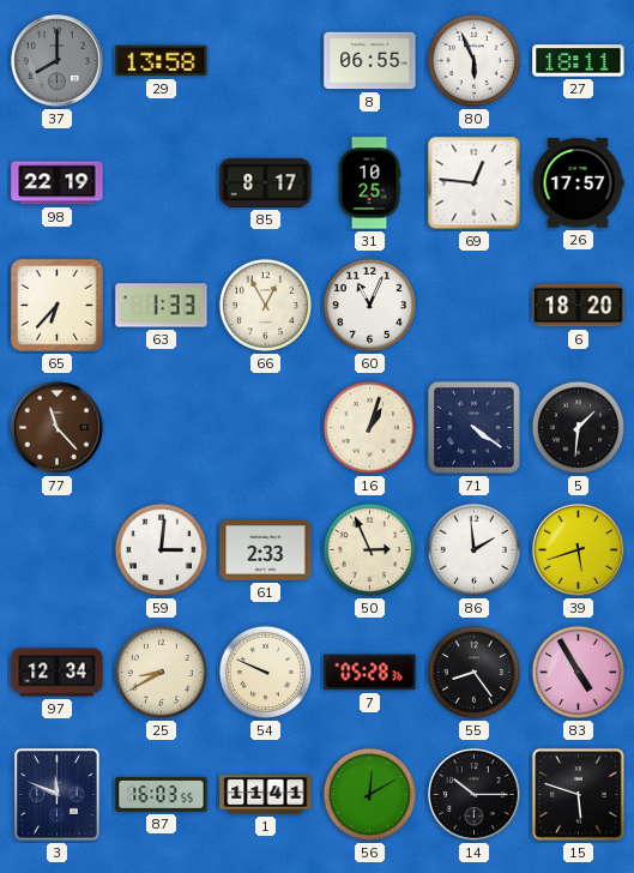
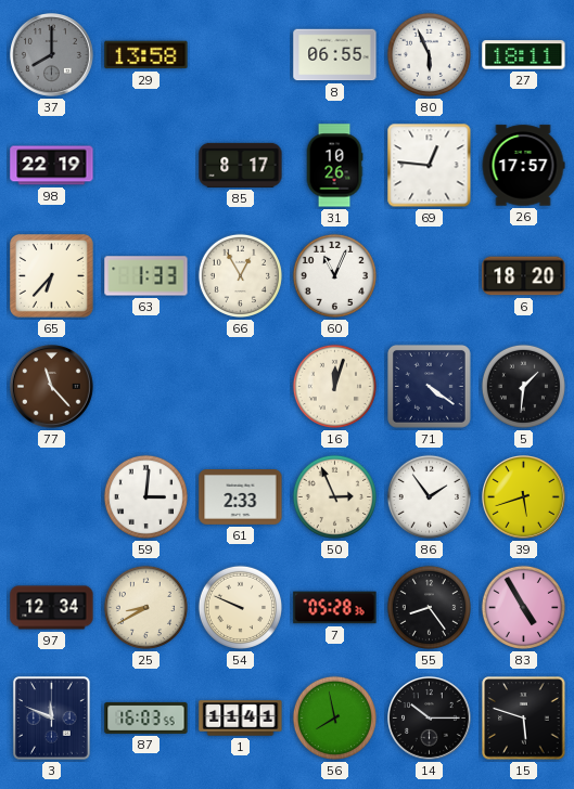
31: 10:25 -> 10:26 (334, 166)
16: 1:03 -> 12:03 (334, 386)
86: 1:59 -> 1:54 (429, 496)
56: 12:10 -> 7:58 (334, 717)
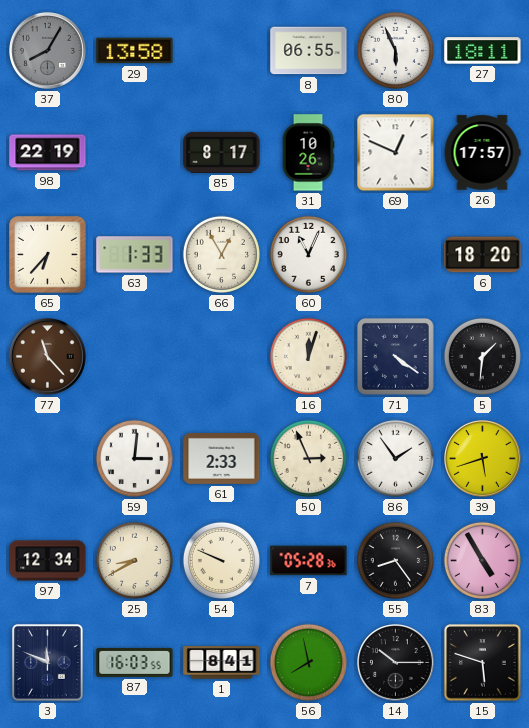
37: 8:00 -> 8:05 (48, 51)
69: 12:46 -> 12:49 (396, 153)
1: 11:41 -> 8:41 (222, 663)
